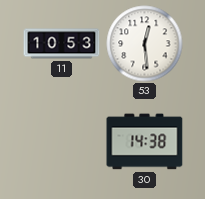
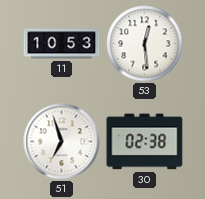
51: none -> 6:57 (62, 142)
30: 14:38 -> 02:38 (145, 142)
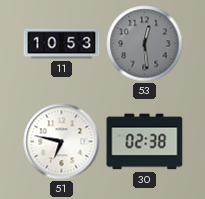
53 dial: white -> grey (145, 44)
51: 6:57 -> 6:47 (62, 142)
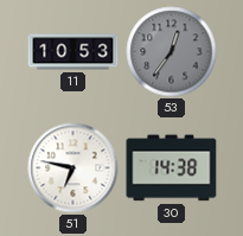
53: 12:29 -> 12:36 (172, 52)
30: 02:38 -> 14:38 (172, 168)
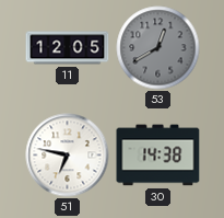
11: 10:53 -> 12:05 (68, 48)
53: 12:36 -> 12:40 (158, 48)
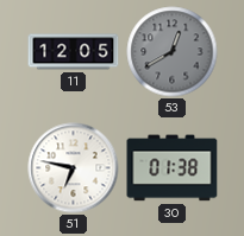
30: 14:38 -> 01:38 (173, 168)
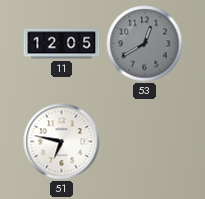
30: 01:38 -> none (173, 168)
